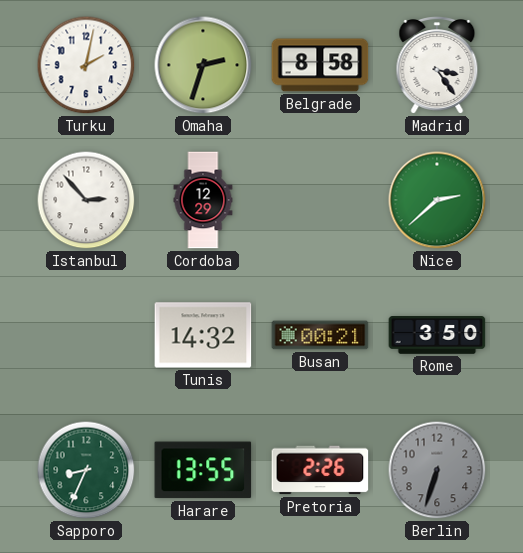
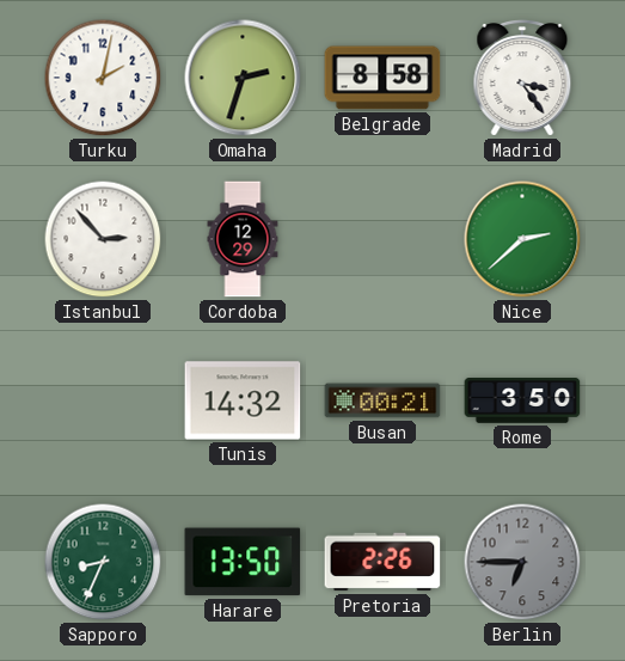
Harare: 13:55 -> 13:50 (243, 562)
Berlin: 6:33 -> 6:45 (522, 562)
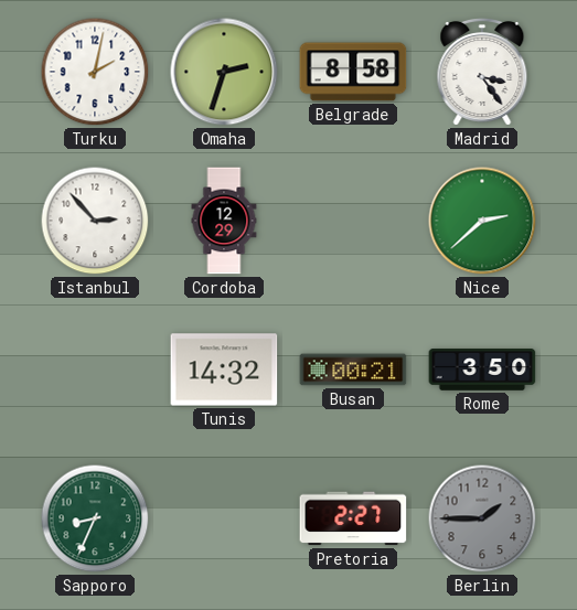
Harare: 13:50 -> none (243, 562)
Pretoria: 2:26 -> 2:27 (353, 518)
Berlin: 6:45 -> 1:45 (482, 518)
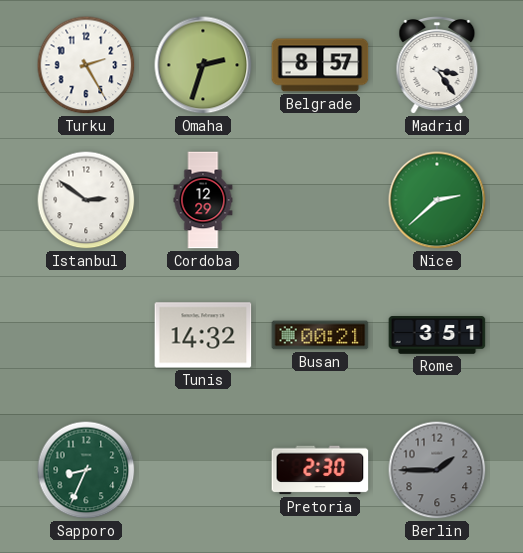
Turku: 2:02 -> 2:25 (86, 65)
Belgrade: 8:58 -> 8:57 (320, 65)
Istanbul: 2:53 -> 2:51 (86, 200)
Rome: 3:50 -> 3:51 (437, 335)
Pretoria: 2:27 -> 2:30 (320, 470)
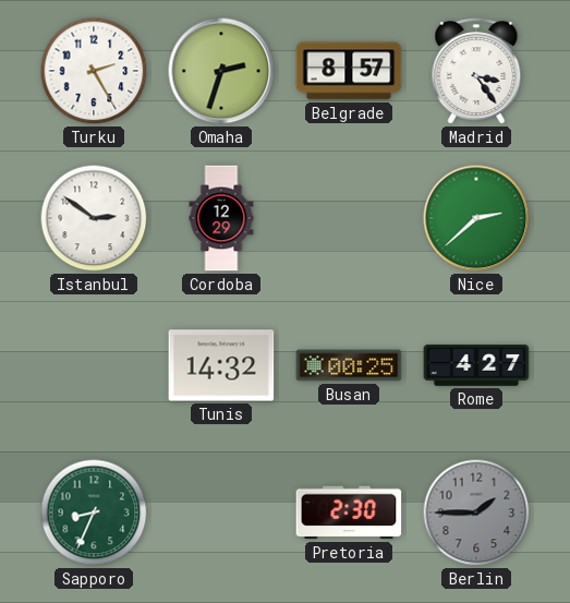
Busan: 00:21 -> 00:25 (349, 365)
Rome: 3:51 -> 4:27 (476, 365)
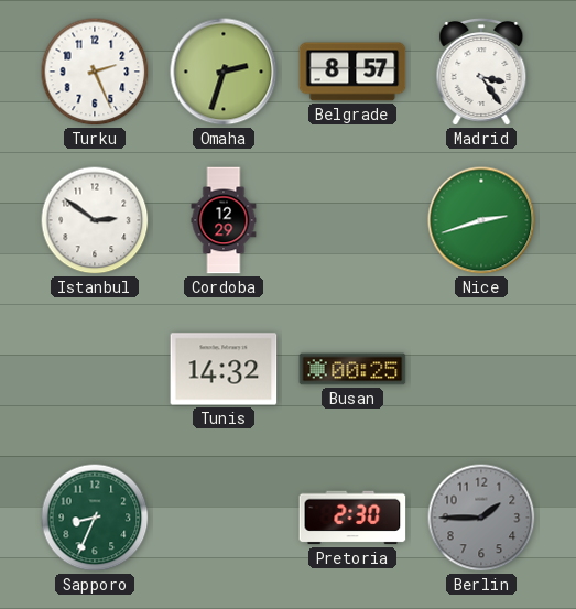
Turku: 2:25 -> 2:26 (95, 72)
Nice: 2:38 -> 2:42 (481, 220)
Rome: 4:27 -> none (476, 365)
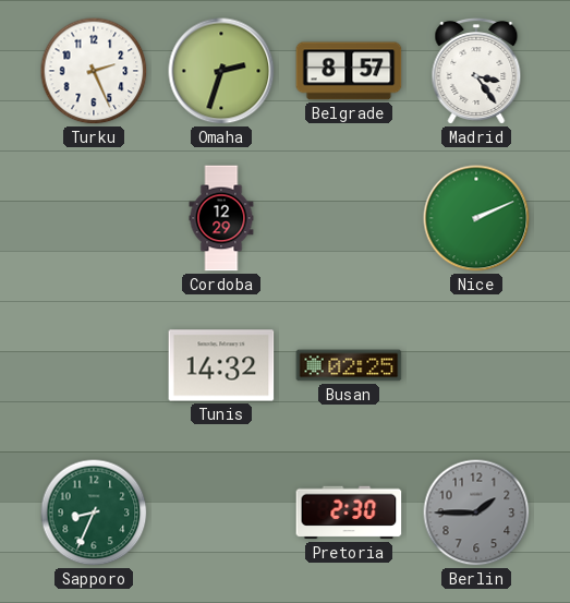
Istanbul: 2:51 -> none (95, 220)
Nice: 2:42 -> 2:11 (476, 218)
Busan: 00:25 -> 02:25 (349, 365)
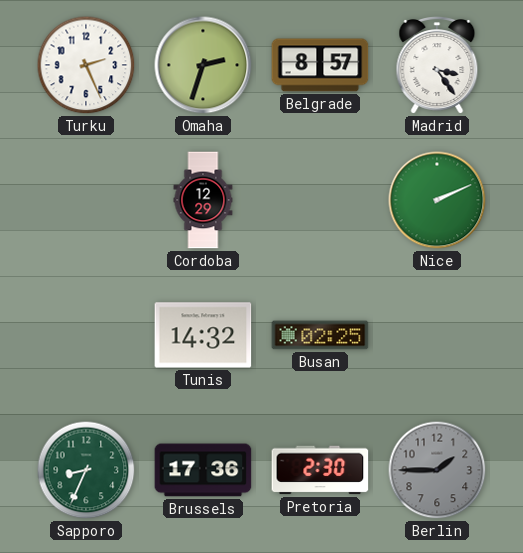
Brussels: none -> 17:36 (203, 470)
